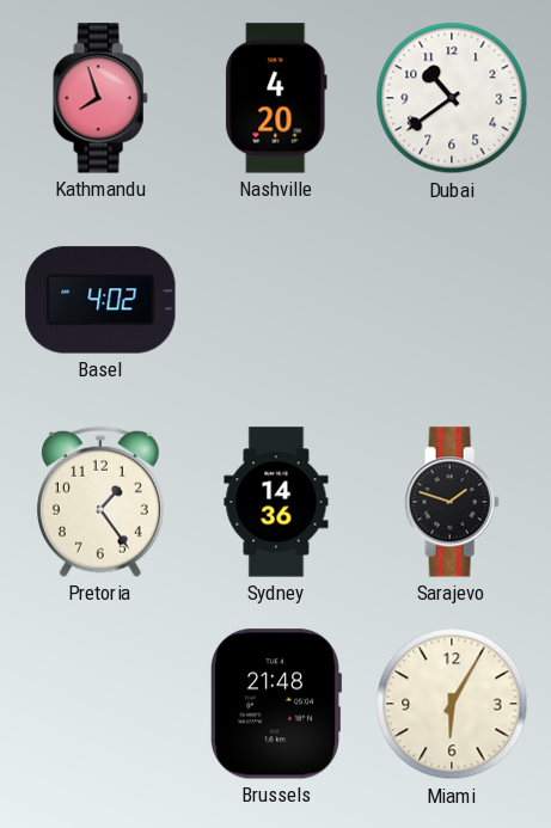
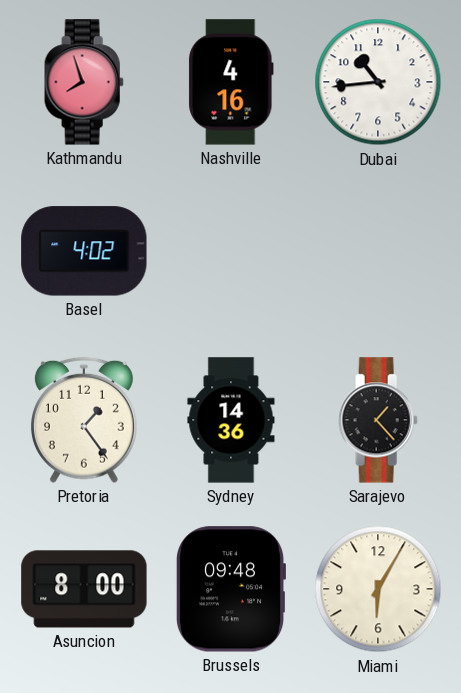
Nashville: 4:20 -> 4:16 (231, 82)
Dubai: 10:39 -> 10:44 (378, 82)
Sarajevo: 1:48 -> 1:23 (378, 420)
Asuncion: none -> 8:00 (84, 589)
Brussels: 21:48 -> 09:48 (230, 589)
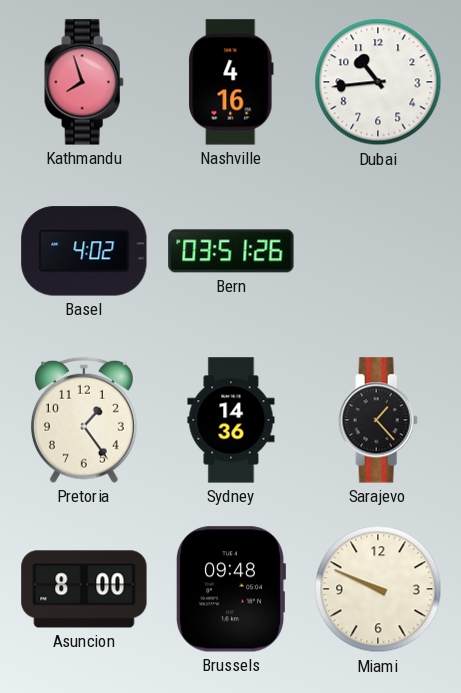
Bern: none -> 03:51 (231, 251)
Miami: 6:05 -> 9:49 (378, 589)
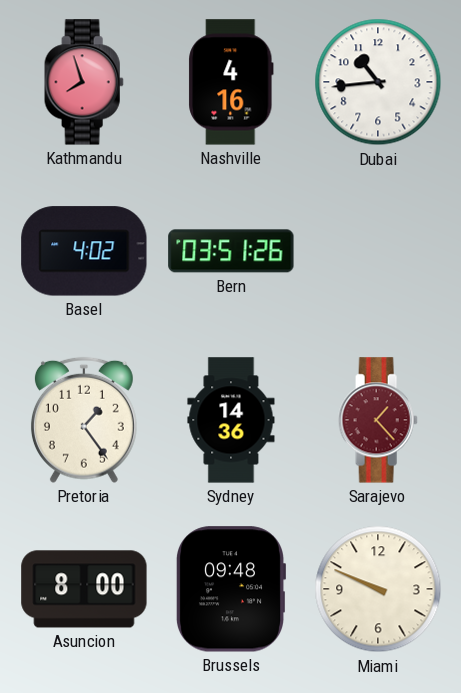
Sarajevo dial: black -> burgundy (378, 420)
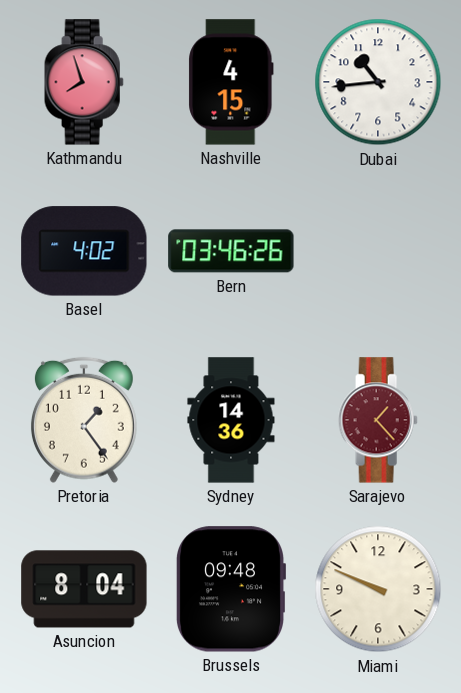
Nashville: 4:16 -> 4:15 (231, 82)
Bern: 03:51 -> 03:46 (231, 251)
Asuncion: 8:00 -> 8:04 (84, 589)
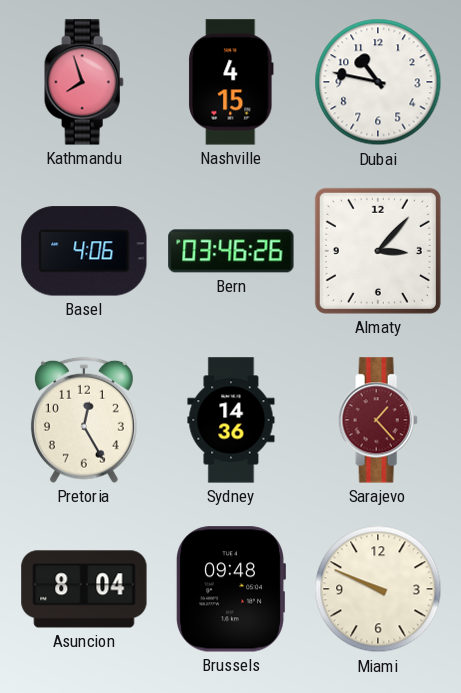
Dubai: 10:44 -> 10:47 (378, 82)
Basel: 4:02 -> 4:06 (84, 251)
Almaty: none -> 3:07 (378, 251)
Pretoria: 1:24 -> 12:25 (84, 420)
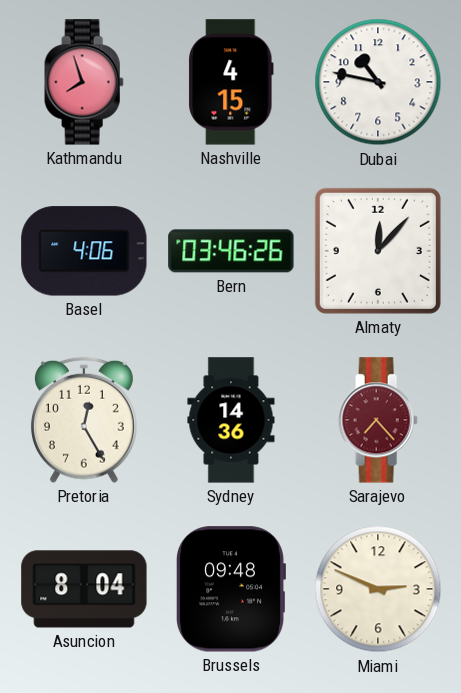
Almaty: 3:07 -> 12:07 (378, 251)
Sarajevo: 1:23 -> 7:23 (378, 420)
Miami: 9:49 -> 2:49 (378, 589)
